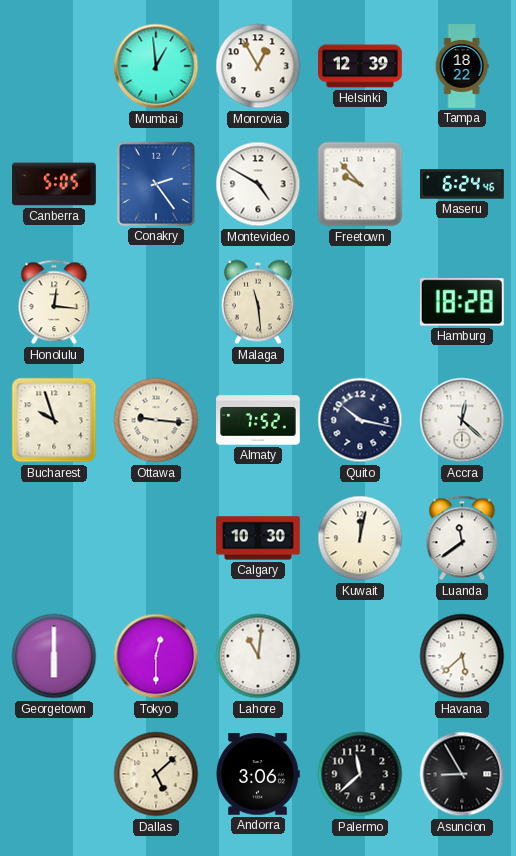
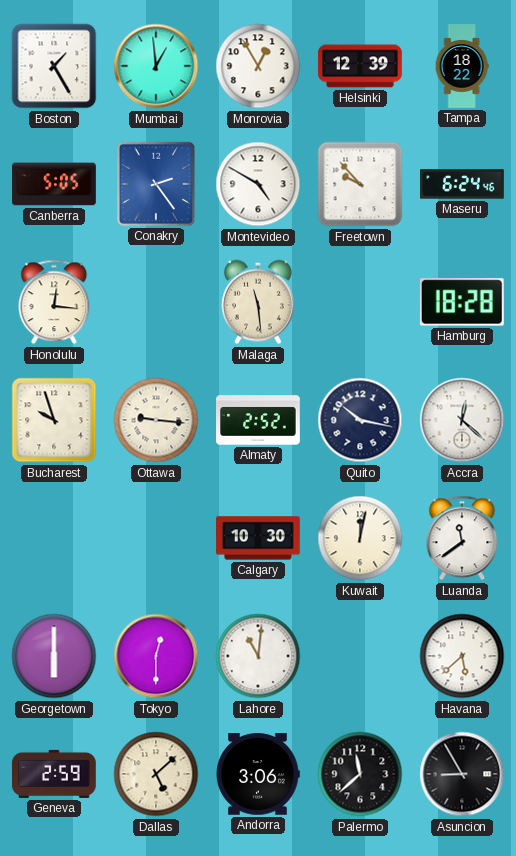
Boston: none -> 1:25 (54, 66)
Almaty: 7:52 -> 2:52 (258, 420)
Geneva: none -> 2:59 (55, 774)
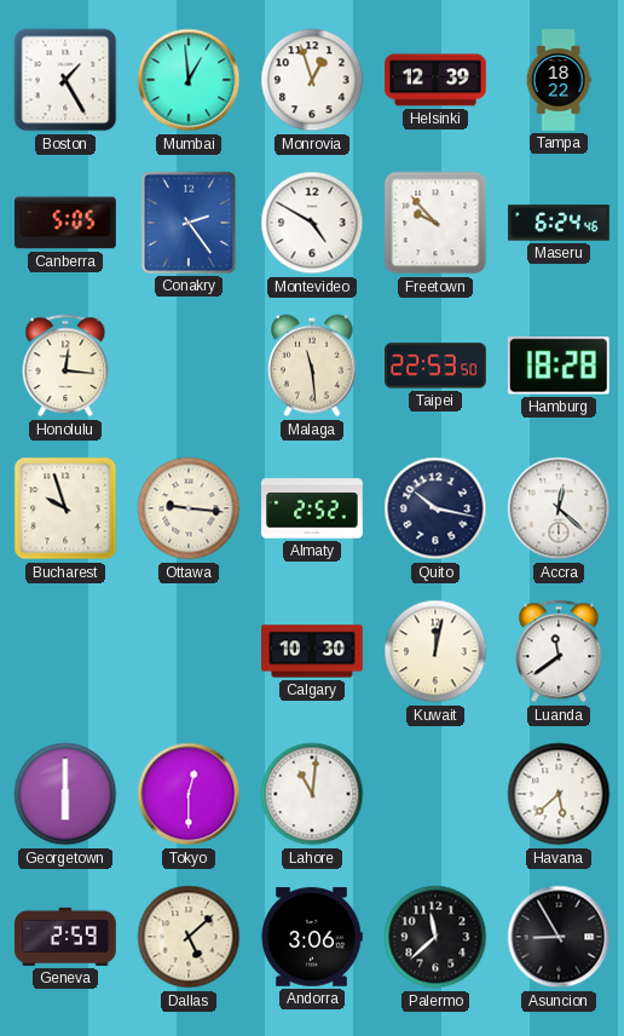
Monrovia: 12:55 -> 12:57 (312, 80)
Taipei: none -> 22:53 (437, 366)
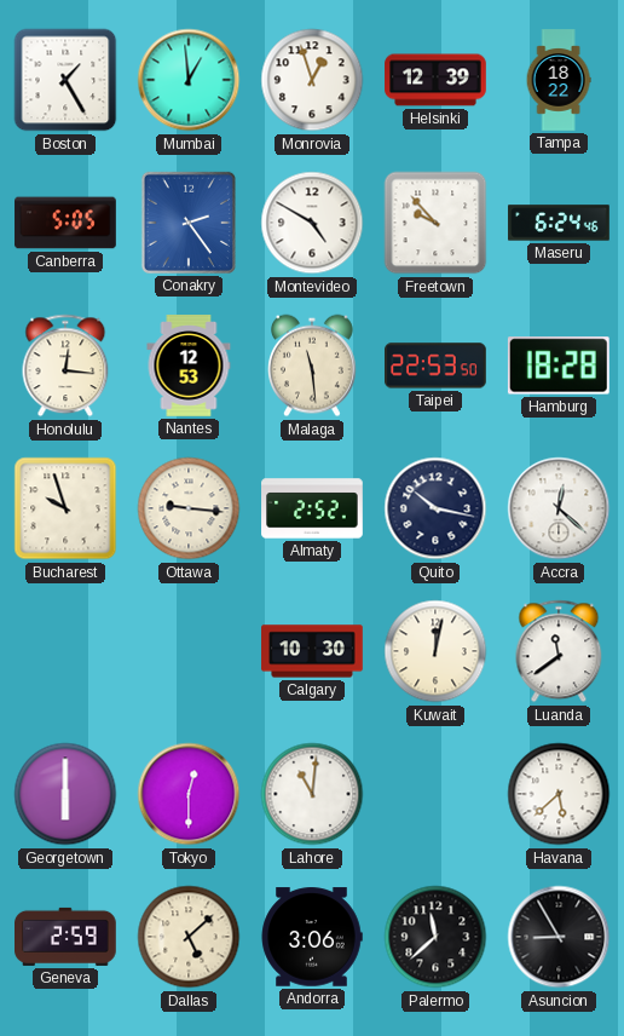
Nantes: none -> 12:53 (189, 366)
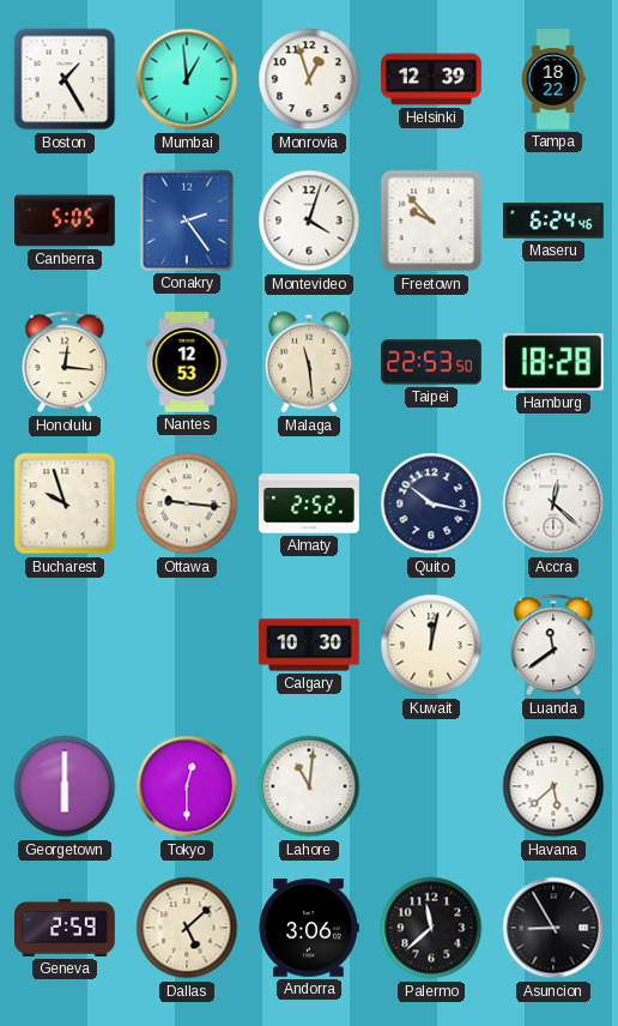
Montevideo: 4:50 -> 4:03 (309, 221)
